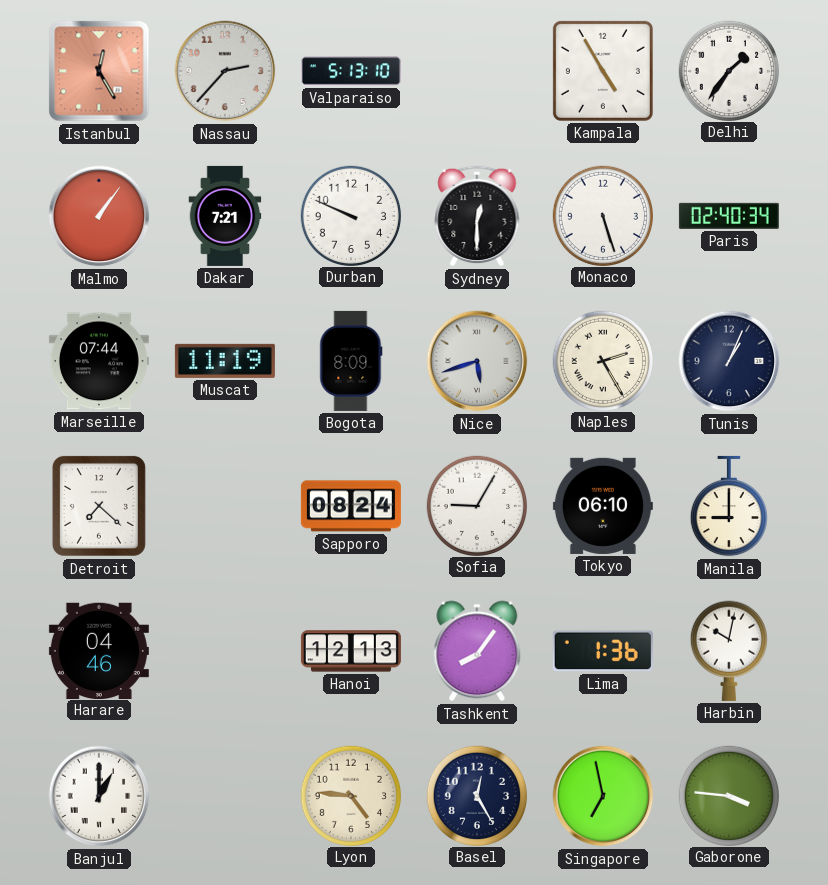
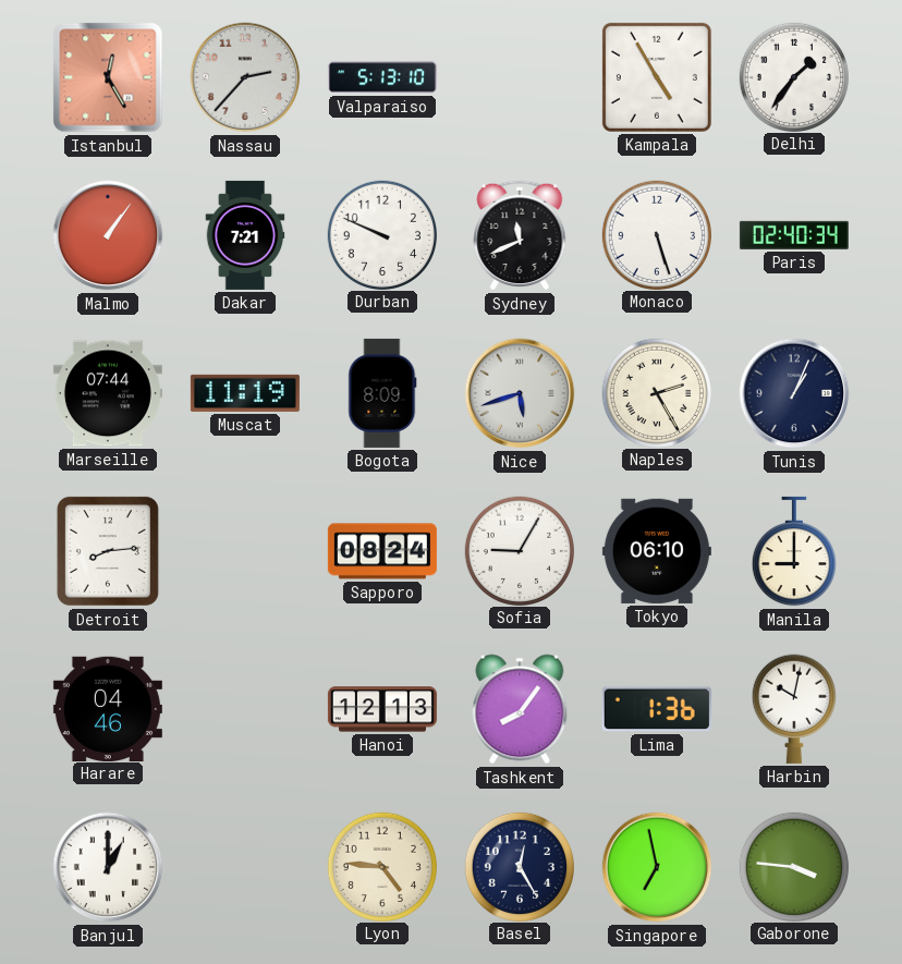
Sydney: 12:30 -> 11:41 (520, 235)
Detroit: 7:22 -> 8:14 (108, 551)
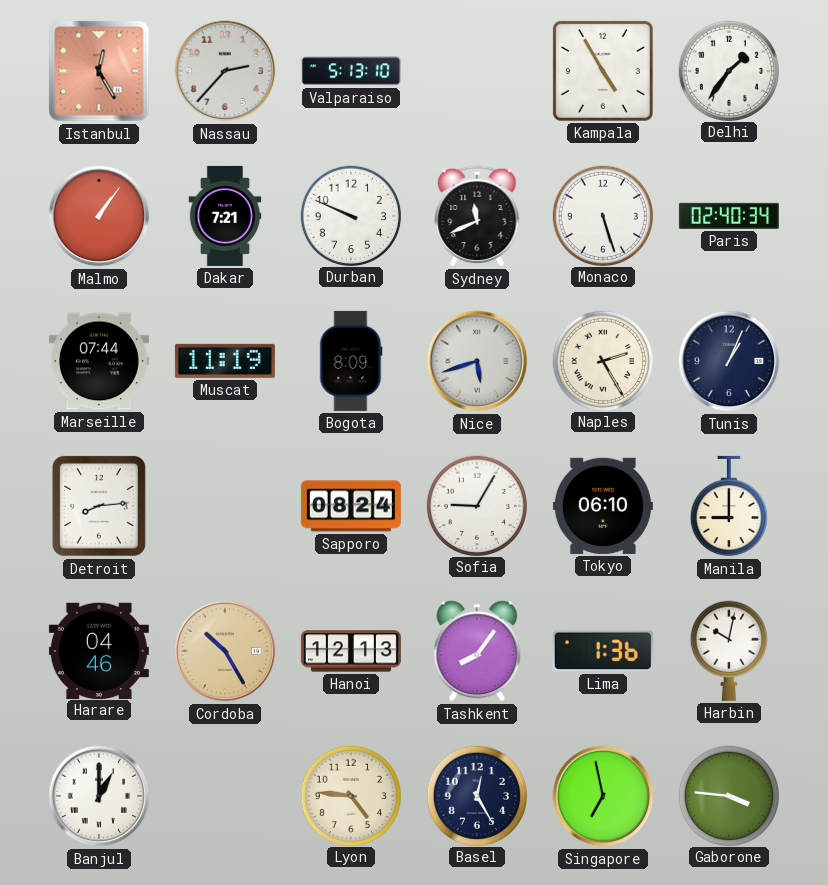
Cordoba: none -> 10:25 (225, 651)
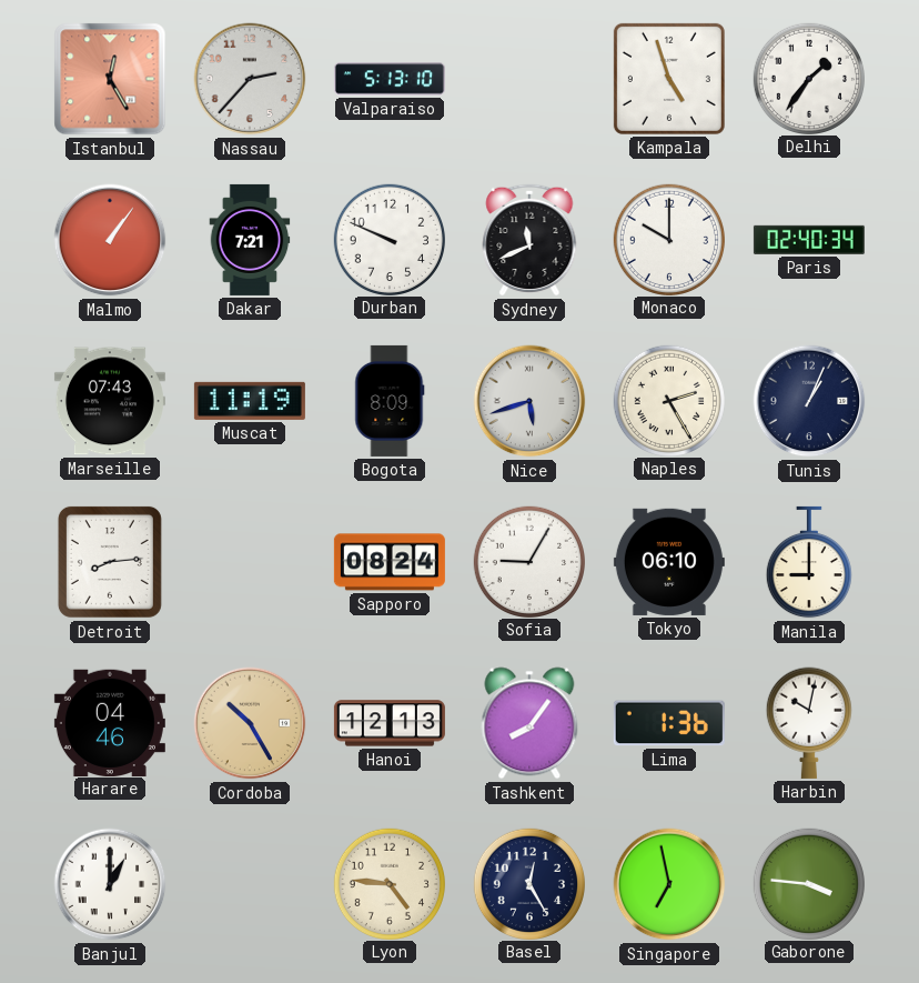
Kampala: 4:55 -> 4:57 (669, 79)
Monaco: 5:27 -> 10:00 (668, 239)
Marseille: 07:44 -> 07:43 (110, 401)
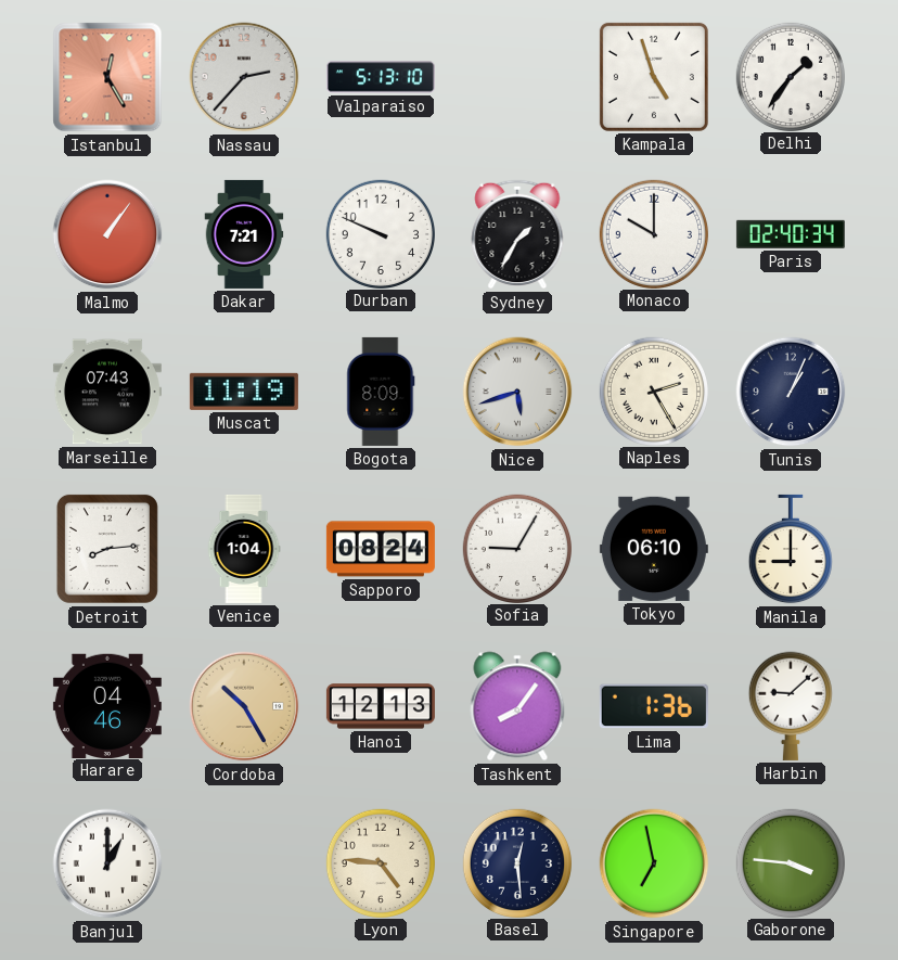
Sydney: 11:41 -> 1:35 (517, 234)
Venice: none -> 1:04 (244, 549)
Harbin: 10:02 -> 9:08 (791, 706)
Basel: 12:25 -> 12:29 (516, 862)
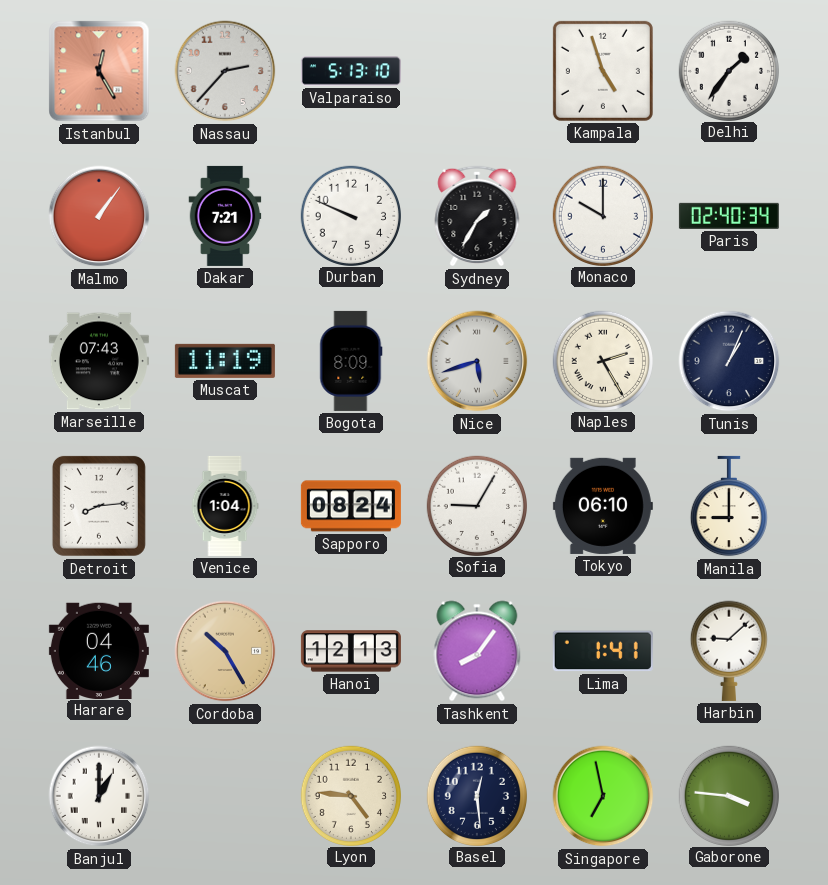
Lima: 1:36 -> 1:41 (603, 651)
